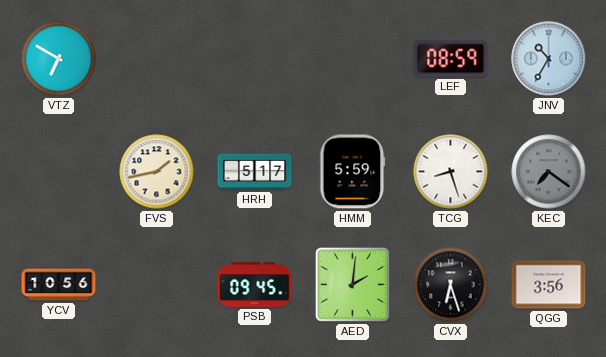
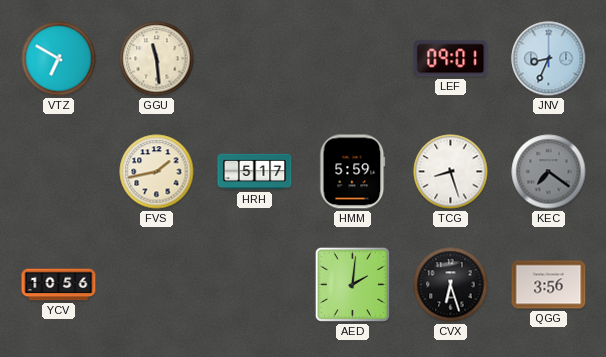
GGU: none -> 11:29 (157, 59)
LEF: 08:59 -> 09:01 (451, 59)
JNV: 10:35 -> 8:34 (549, 59)
PSB: 09:45 -> none (255, 285)
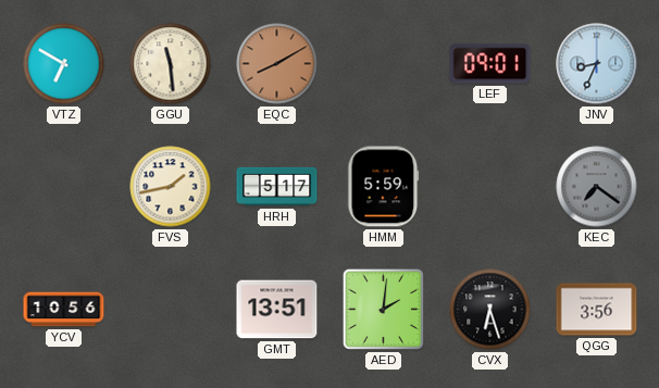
EQC: none -> 8:10 (277, 64)
TCG: 8:27 -> none (451, 172)
GMT: none -> 13:51 (277, 310)
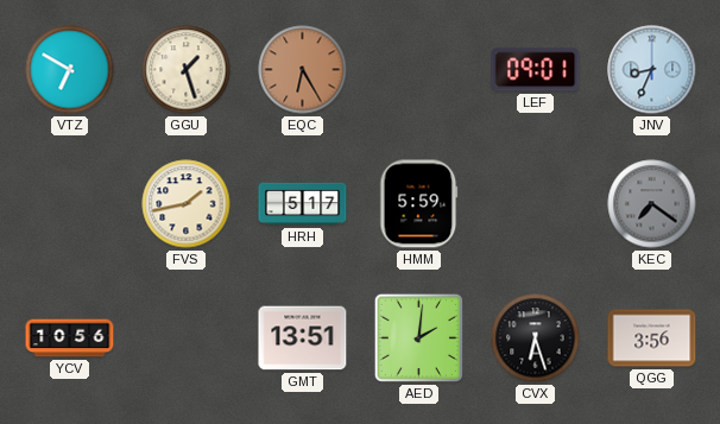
GGU: 11:29 -> 1:27 (187, 70)
EQC: 8:10 -> 6:25 (303, 70)
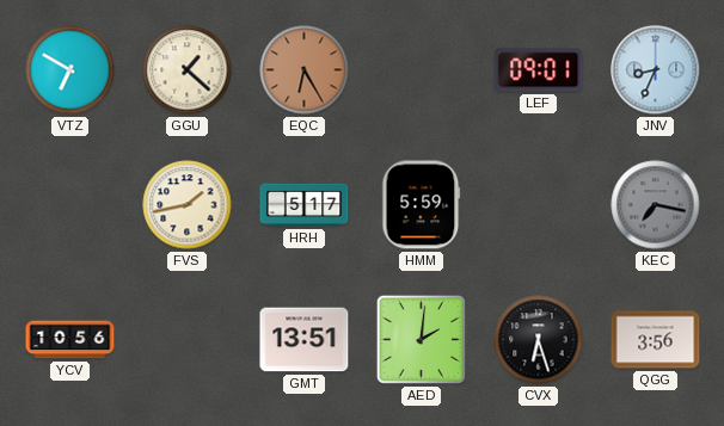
GGU: 1:27 -> 1:22 (188, 70)
KEC: 7:21 -> 7:17 (656, 205)
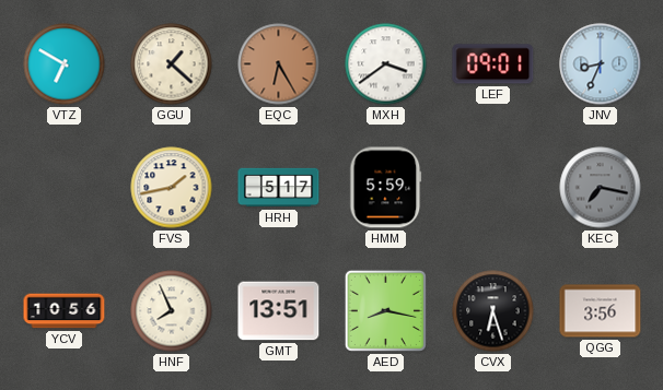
MXH: none -> 3:39 (386, 64)
HNF: none -> 7:56 (172, 311)
AED: 2:01 -> 8:17 (385, 310)
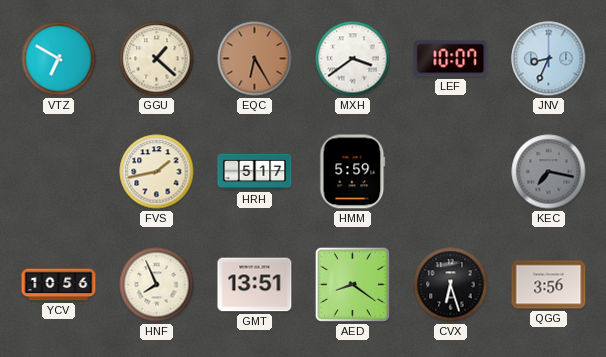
LEF: 09:01 -> 10:07 (451, 59)
AED: 8:17 -> 8:21 (352, 284)
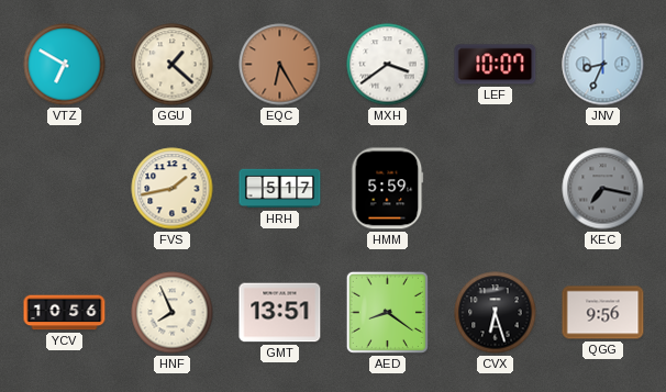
QGG: 3:56 -> 9:56 (603, 313)
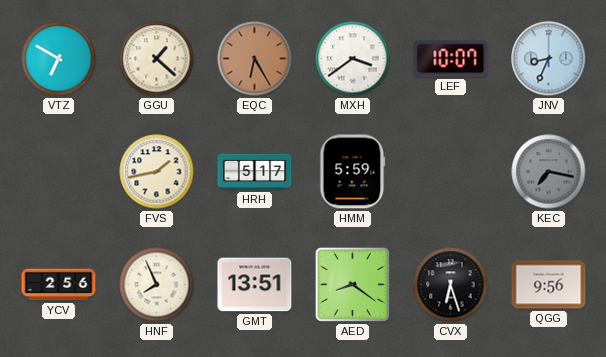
YCV: 10:56 -> 2:56 (59, 285)
